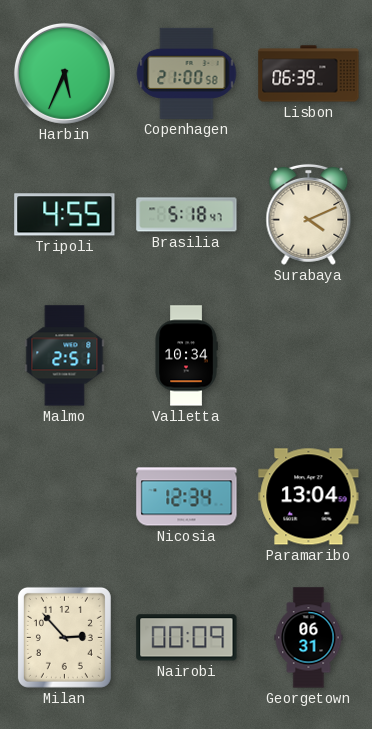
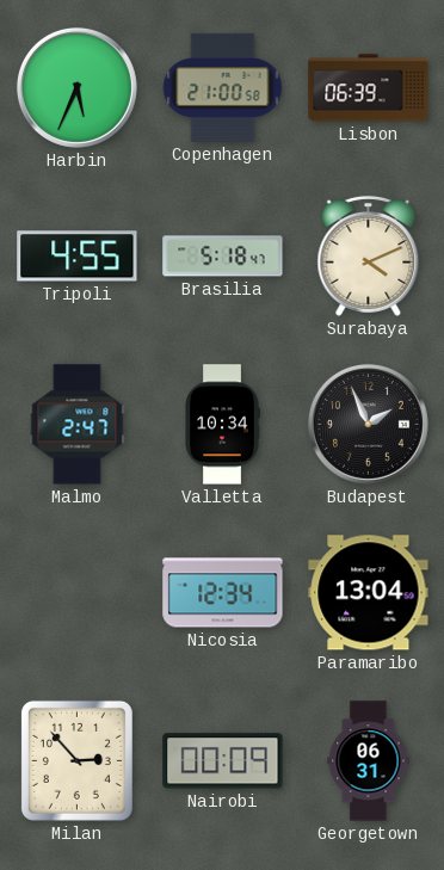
Malmo: 2:51 -> 2:47 (78, 425)
Budapest: none -> 1:56 (368, 424)
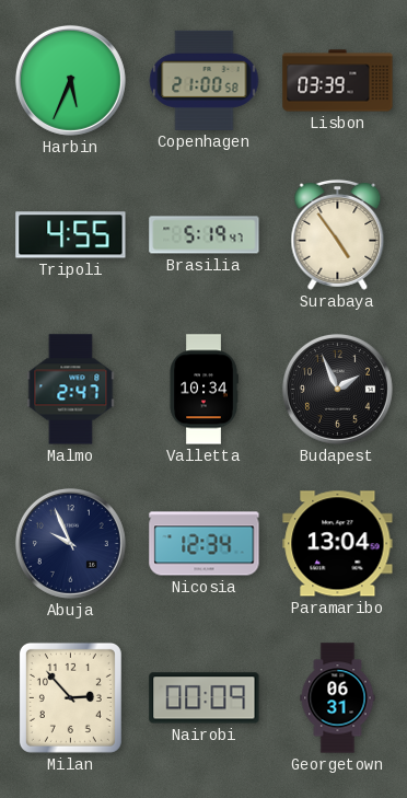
Lisbon: 06:39 -> 03:39 (338, 81)
Brasilia: 5:18 -> 5:19 (205, 235)
Surabaya: 4:11 -> 4:54 (338, 234)
Abuja: none -> 9:56 (70, 543)
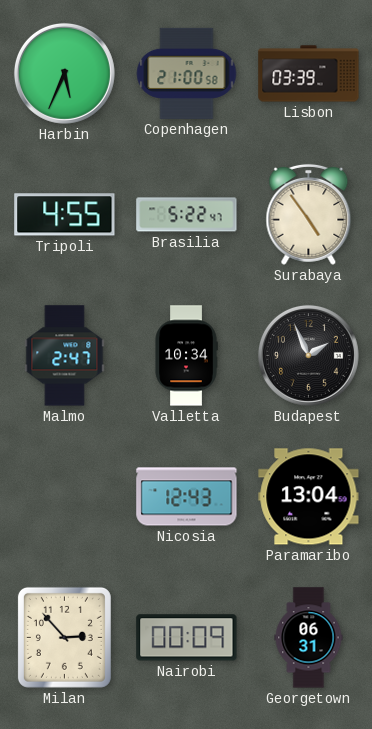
Brasilia: 5:19 -> 5:22 (187, 215)
Abuja: 9:56 -> none (70, 543)
Nicosia: 12:34 -> 12:43 (187, 497)
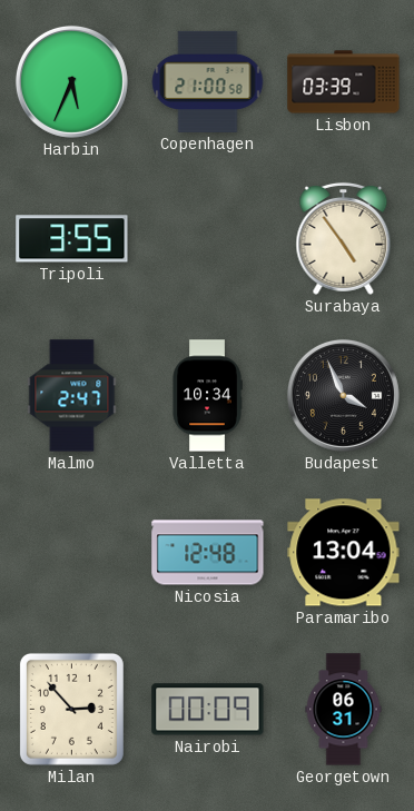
Tripoli: 4:55 -> 3:55 (72, 239)
Brasilia: 5:22 -> none (187, 215)
Budapest: 1:56 -> 3:56 (343, 395)
Nicosia: 12:43 -> 12:48 (208, 553)
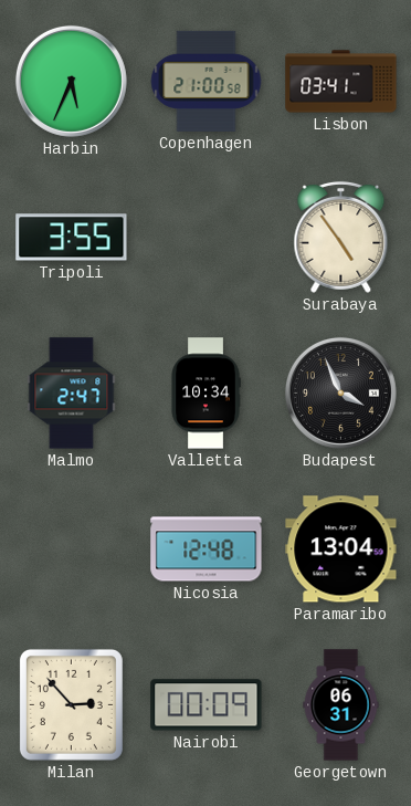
Lisbon: 03:39 -> 03:41 (341, 82)
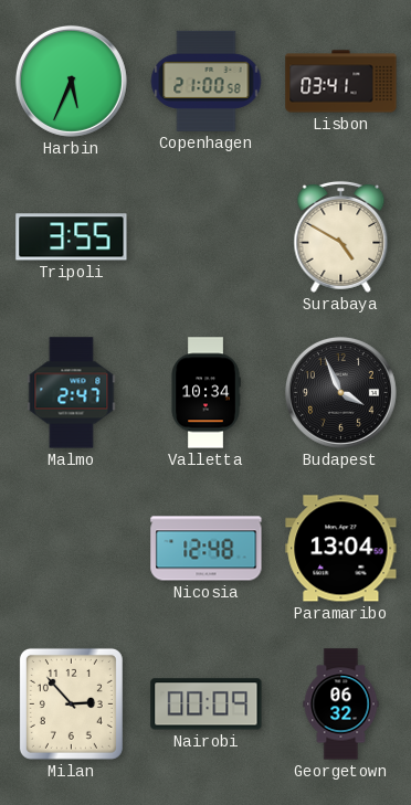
Surabaya: 4:54 -> 4:50 (341, 236)
Georgetown: 06:31 -> 06:32 (341, 705)
